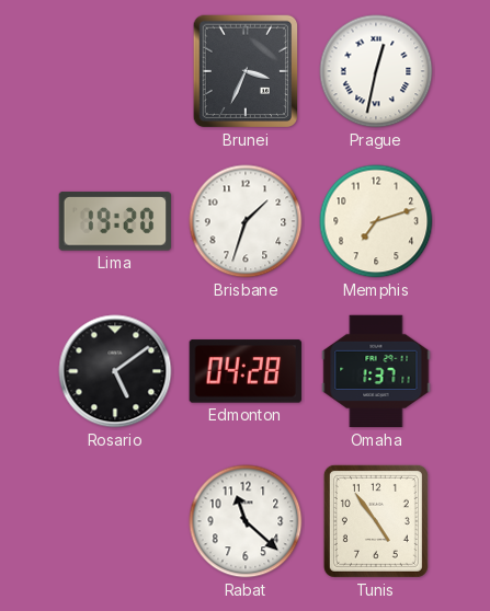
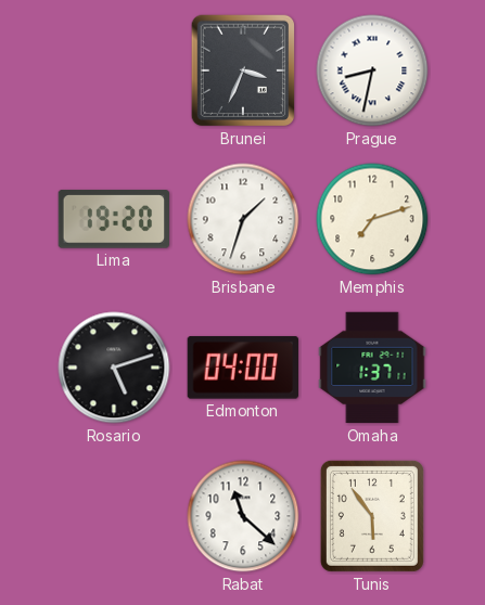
Prague: 12:32 -> 8:32 (372, 70)
Rosario: 5:09 -> 5:12 (114, 368)
Edmonton: 04:28 -> 04:00 (242, 368)
Tunis: 4:54 -> 5:54 (372, 516)
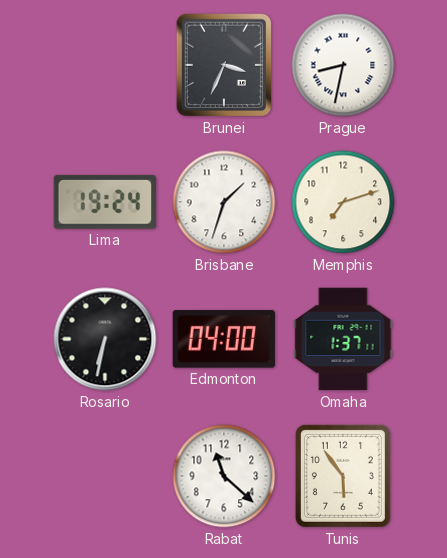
Lima: 19:20 -> 19:24 (105, 202)
Rosario: 5:12 -> 6:32 (105, 339)
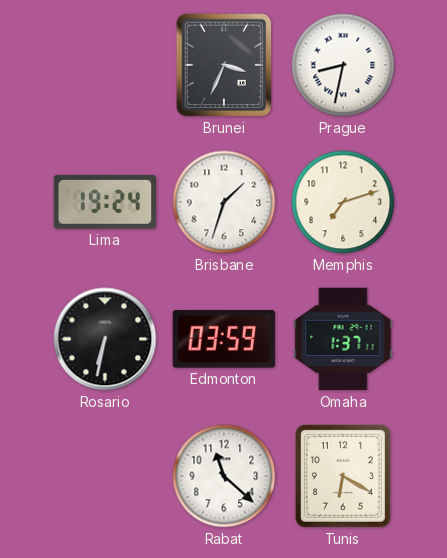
Edmonton: 04:00 -> 03:59 (223, 339)
Tunis: 5:54 -> 6:20 (343, 476)
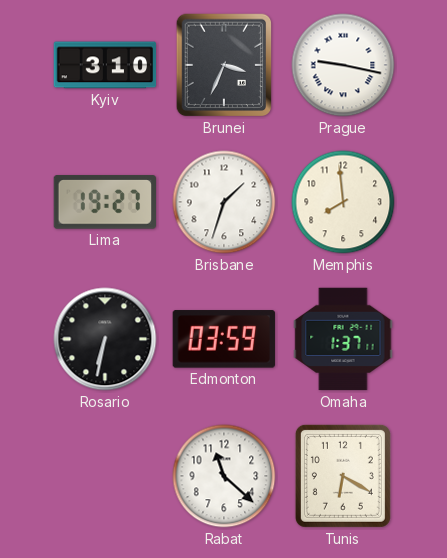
Kyiv: none -> 3:10 (105, 65)
Prague: 8:32 -> 9:17 (343, 65)
Lima: 19:24 -> 19:27 (105, 202)
Memphis: 7:12 -> 7:59 (343, 202)
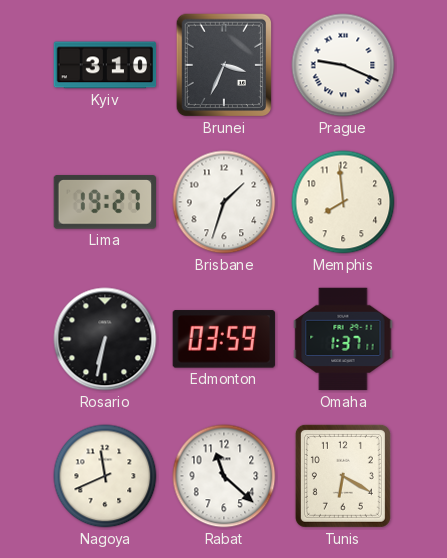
Prague: 9:17 -> 9:19 (343, 65)
Nagoya: none -> 11:41 (105, 476)
